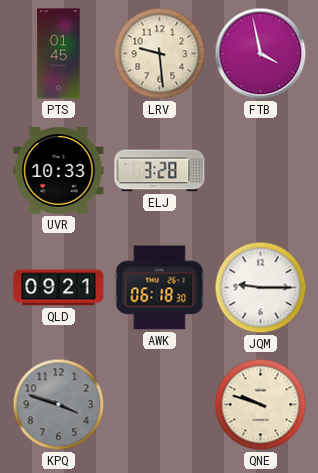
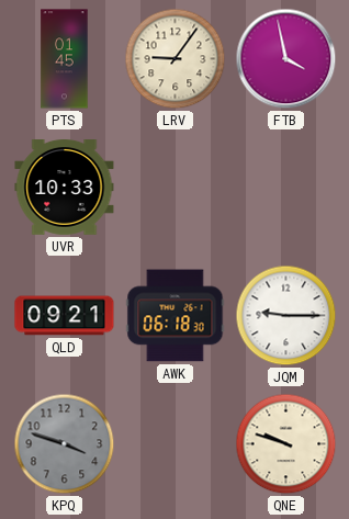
LRV: 9:29 -> 9:06 (176, 59)
ELJ: 3:28 -> none (160, 171)
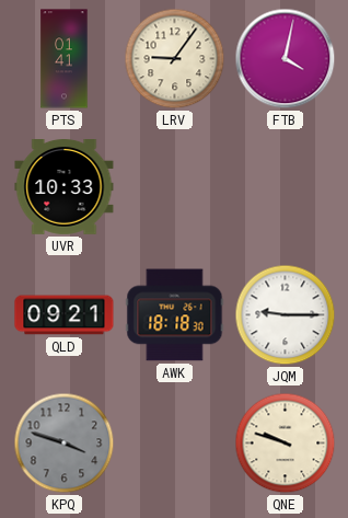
PTS: 01:45 -> 01:41 (65, 59)
FTB: 3:58 -> 4:02 (286, 59)
AWK: 06:18 -> 18:18 (175, 315)
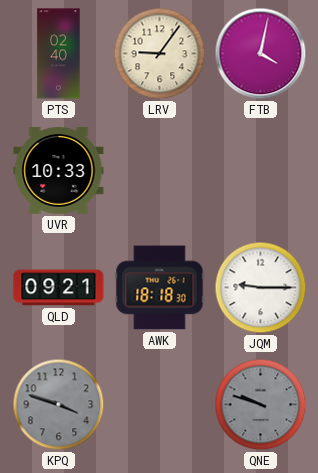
PTS: 01:41 -> 02:40 (59, 54)
QNE dial: cream -> grey (261, 405)
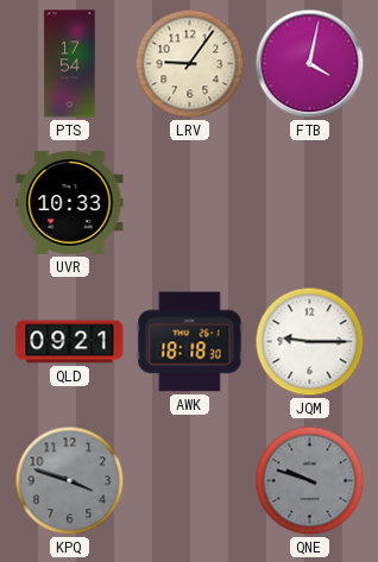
PTS: 02:40 -> 17:54 (70, 64)
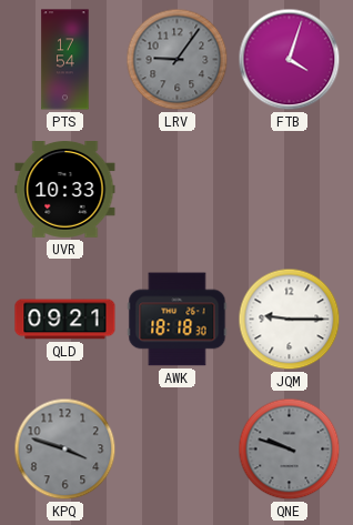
LRV dial: cream -> grey (178, 60)
FTB: 4:02 -> 4:03 (290, 60)
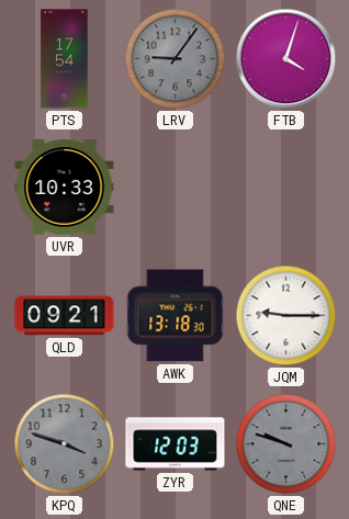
AWK: 18:18 -> 13:18 (176, 316)
ZYR: none -> 12:03 (176, 444)
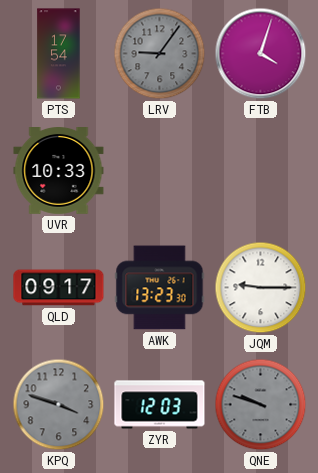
QLD: 09:21 -> 09:17 (59, 288)
AWK: 13:18 -> 13:23 (160, 288)
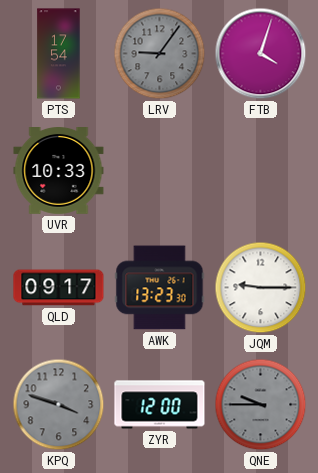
ZYR: 12:03 -> 12:00 (160, 405)
QNE: 9:48 -> 9:45 (261, 405)
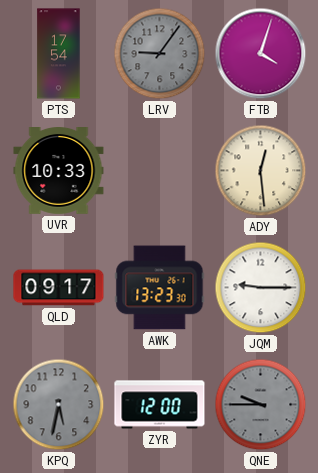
ADY: none -> 12:29 (261, 171)
KPQ: 3:48 -> 5:32 (59, 405)
